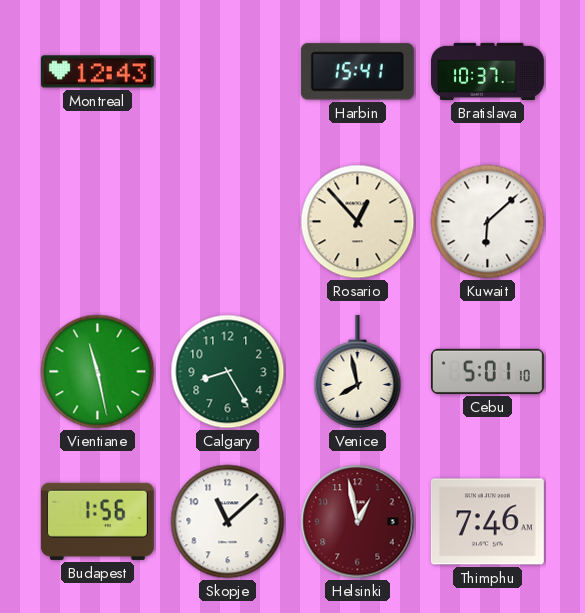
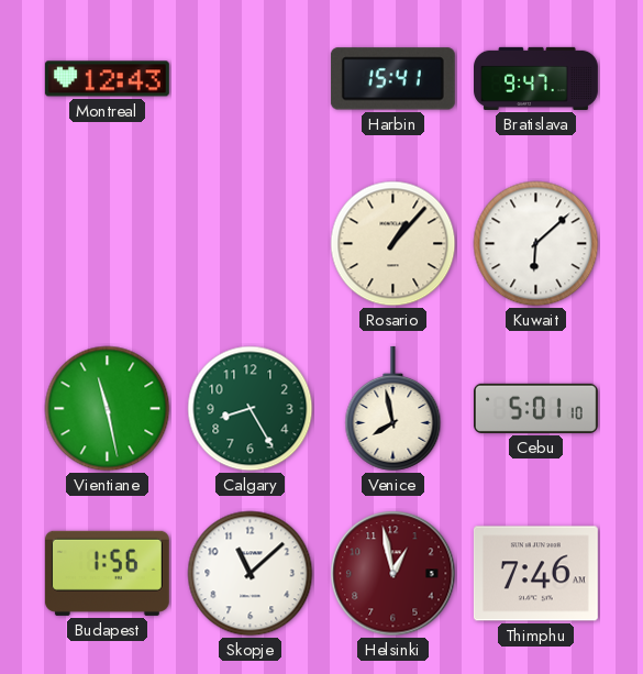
Bratislava: 10:37 -> 9:47 (536, 78)
Rosario: 12:53 -> 1:07 (393, 244)
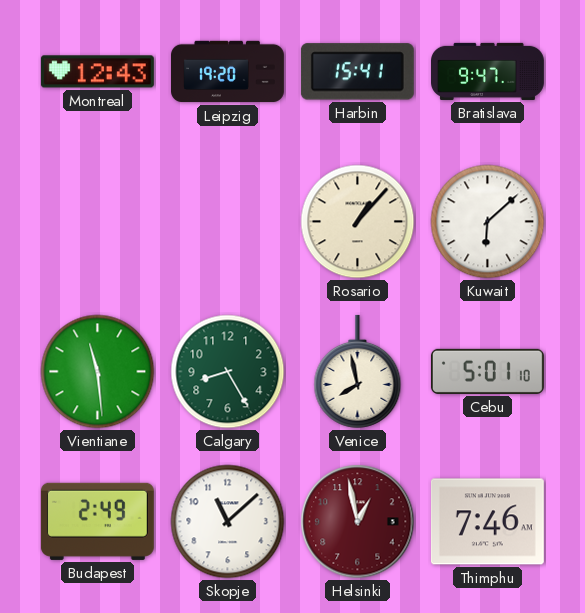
Leipzig: none -> 19:20 (228, 72)
Vientiane: 11:28 -> 11:29 (98, 372)
Budapest: 1:56 -> 2:49 (97, 521)
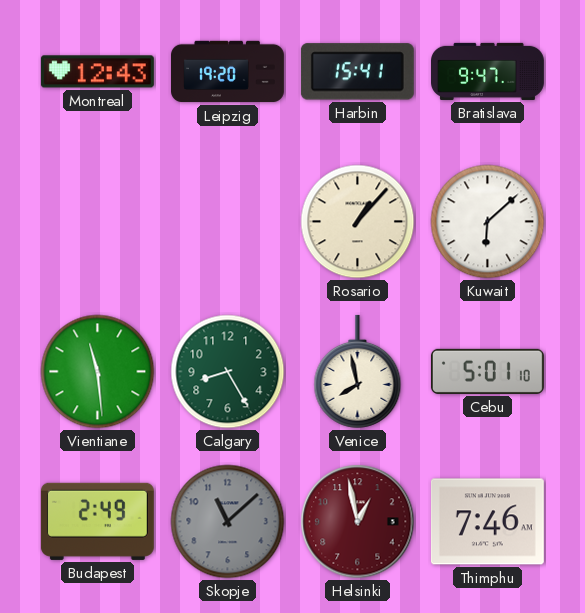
Skopje dial: white -> grey (228, 522)
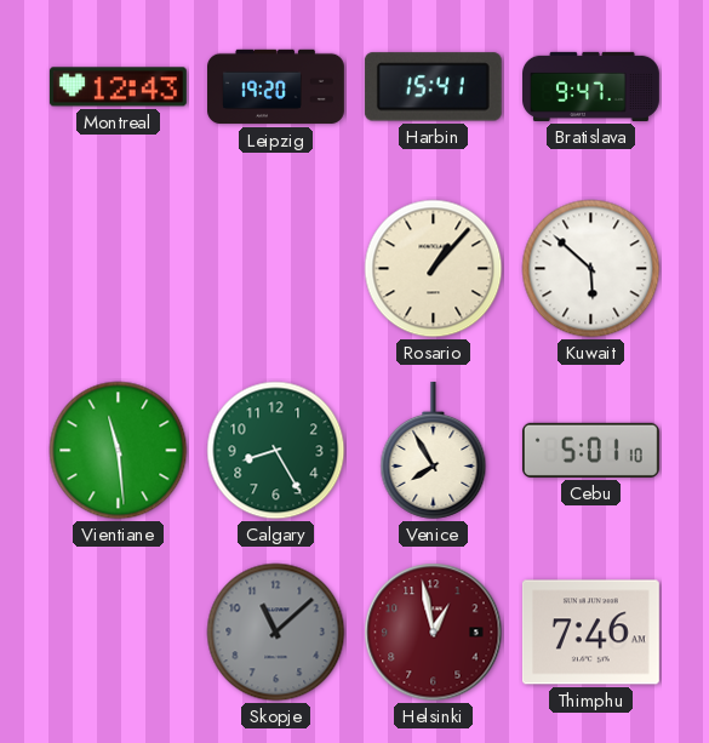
Kuwait: 6:08 -> 5:52 (591, 269)
Venice: 7:58 -> 7:55 (434, 450)
Budapest: 2:49 -> none (97, 521)
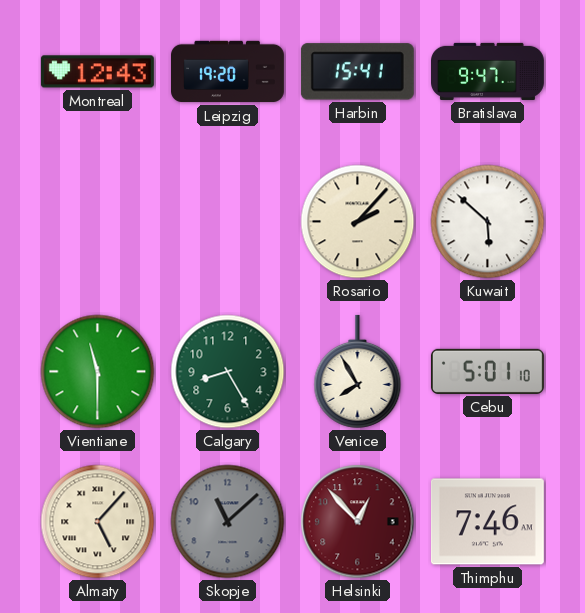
Rosario: 1:07 -> 2:07 (358, 222)
Vientiane: 11:29 -> 11:30 (98, 372)
Almaty: none -> 5:07 (98, 522)
Helsinki: 12:58 -> 12:53 (358, 522)
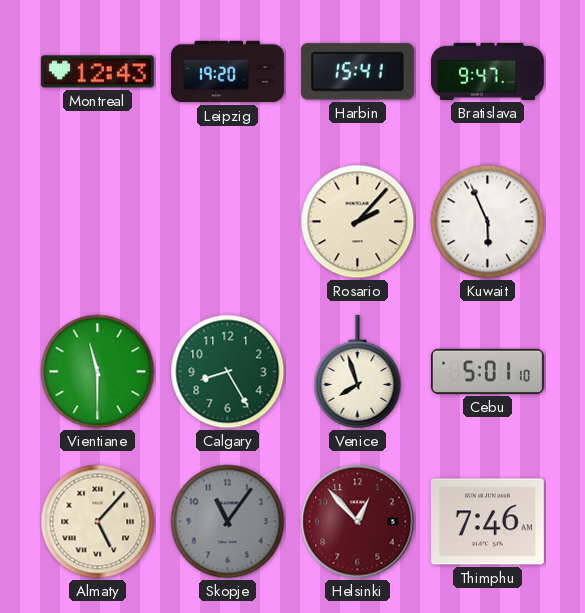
Kuwait: 5:52 -> 5:56 (488, 222)
Venice: 7:55 -> 7:57 (358, 371)
Skopje: 11:08 -> 11:06 (228, 522)
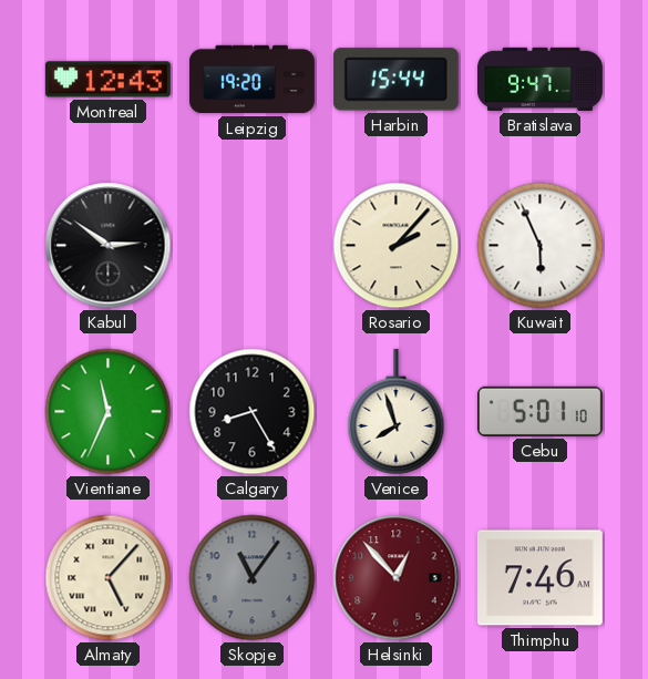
Harbin: 15:41 -> 15:44 (395, 80)
Kabul: none -> 2:51 (109, 246)
Vientiane: 11:30 -> 11:34 (109, 412)
Calgary dial: green -> black (253, 412)
